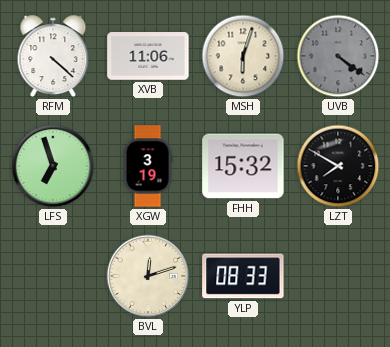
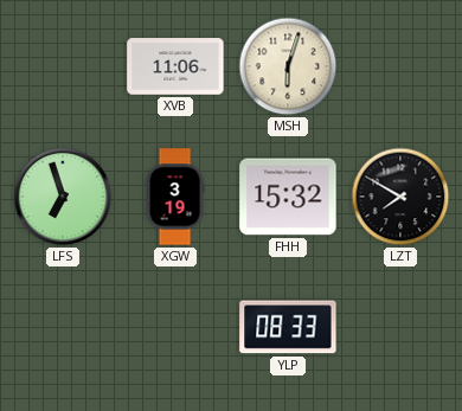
RFM: 4:22 -> none (53, 56)
UVB: 4:21 -> none (338, 56)
BVL: 12:12 -> none (148, 276)
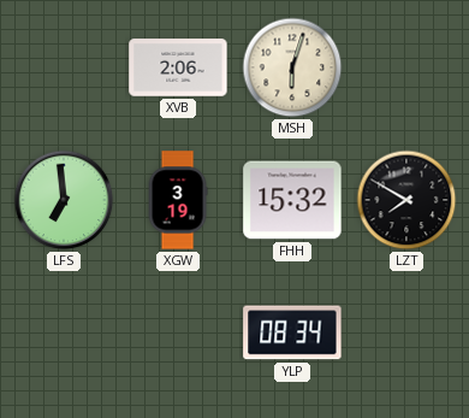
XVB: 11:06 -> 2:06 (178, 67)
LFS: 6:57 -> 6:59 (64, 200)
YLP: 08:33 -> 08:34 (292, 332)
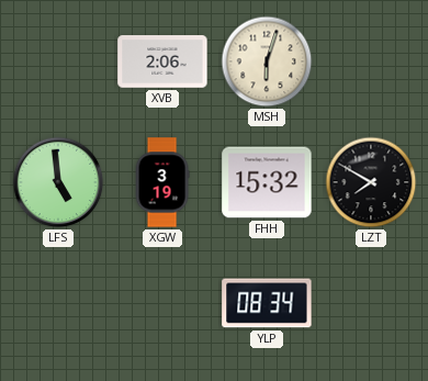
LFS: 6:59 -> 4:59 (58, 182)
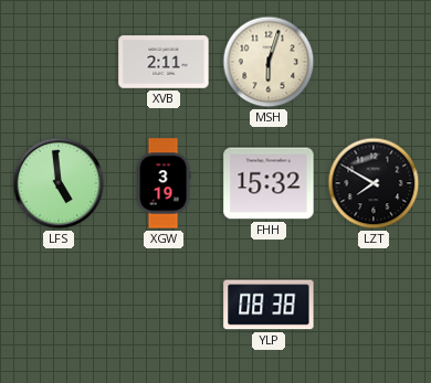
XVB: 2:06 -> 2:11 (164, 62)
YLP: 08:34 -> 08:38 (269, 305)
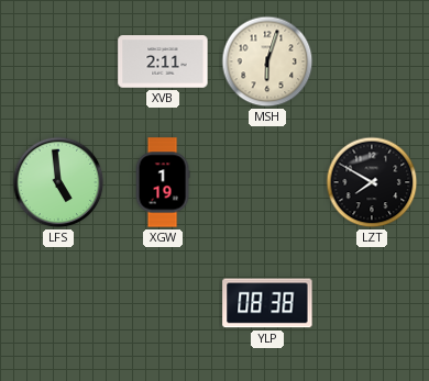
XGW: 3:19 -> 1:19 (163, 182)
FHH: 15:32 -> none (269, 183)
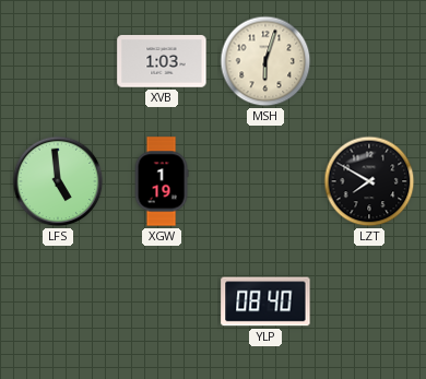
XVB: 2:11 -> 1:03 (162, 61)
YLP: 08:38 -> 08:40 (265, 301)
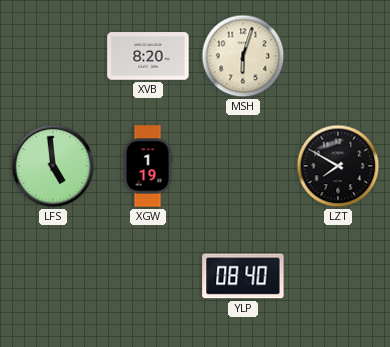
XVB: 1:03 -> 8:20 (148, 56)
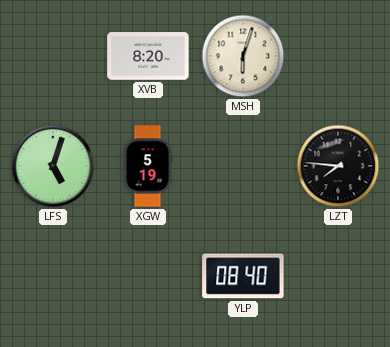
LFS: 4:59 -> 5:03 (53, 166)
XGW: 1:19 -> 5:19 (148, 166)
LZT: 7:50 -> 7:46 (338, 166)
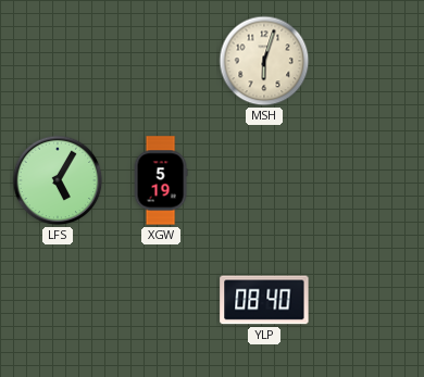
XVB: 8:20 -> none (148, 56)
LFS: 5:03 -> 5:05 (58, 180)
LZT: 7:46 -> none (338, 166)
